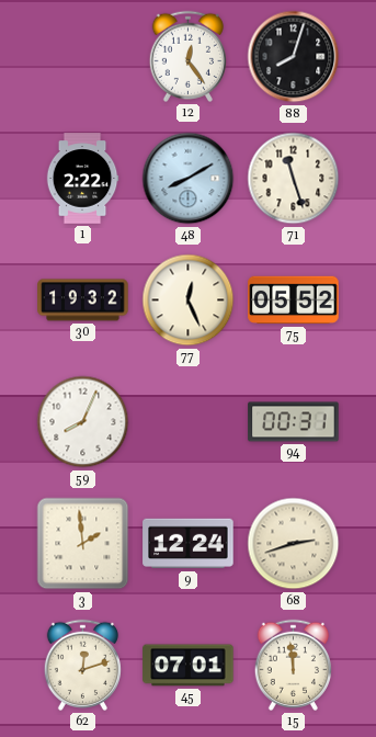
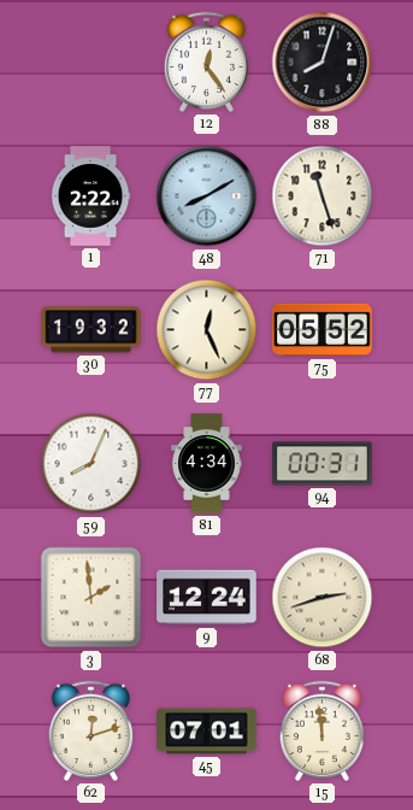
81: none -> 4:34 (207, 464)
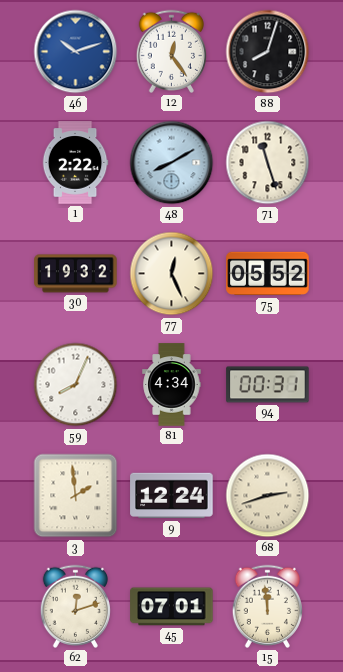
46: none -> 10:12 (76, 52)
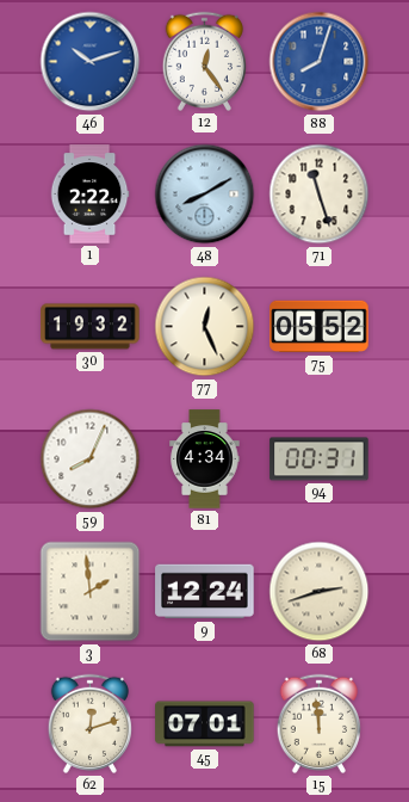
88 dial: black -> blue (320, 62)
